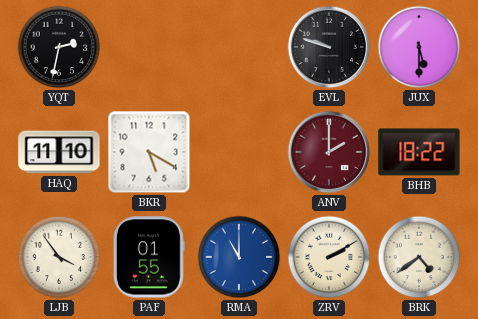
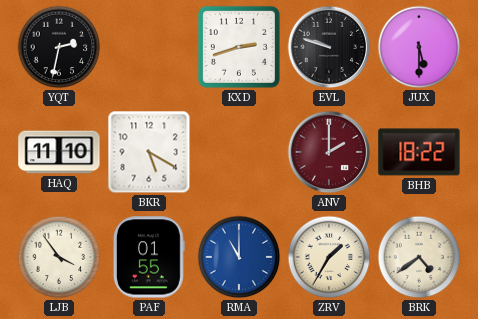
KXD: none -> 2:42 (239, 47)
ZRV: 2:10 -> 1:35 (329, 257)
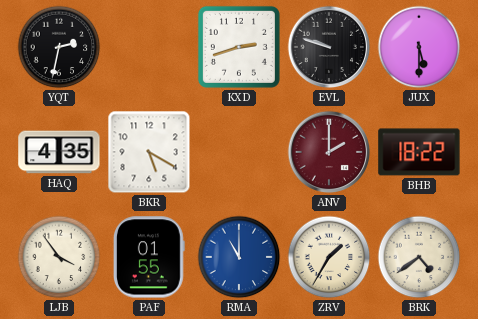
HAQ: 11:10 -> 4:35 (59, 152)
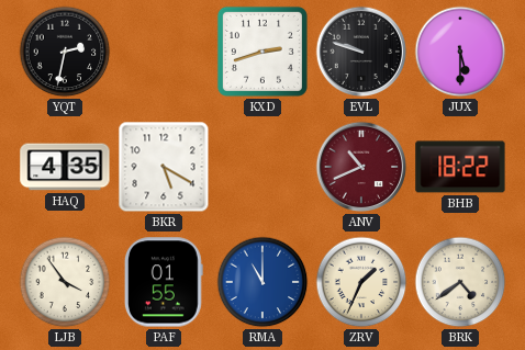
ANV: 2:00 -> 10:41 (361, 167)
ZRV: 1:35 -> 1:34 (361, 282)
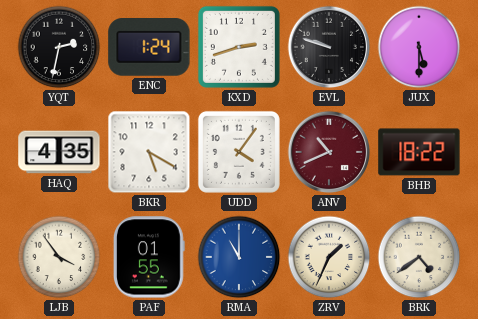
ENC: none -> 1:24 (149, 48)
UDD: none -> 4:06 (239, 152)
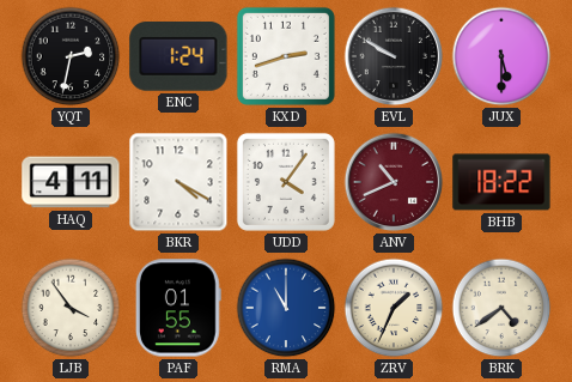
EVL: 9:48 -> 9:50 (394, 56)
HAQ: 4:35 -> 4:11 (71, 182)
BKR: 5:20 -> 4:20 (178, 182)
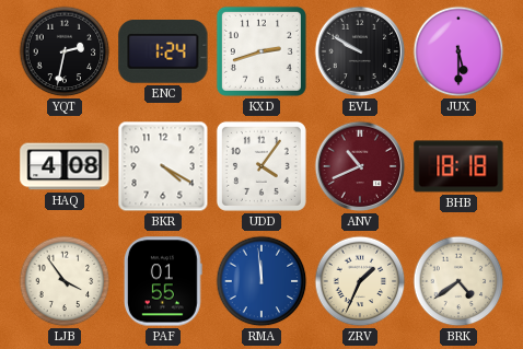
HAQ: 4:11 -> 4:08 (65, 166)
BHB: 18:22 -> 18:18 (458, 166)
RMA: 11:00 -> 11:59 (261, 281)
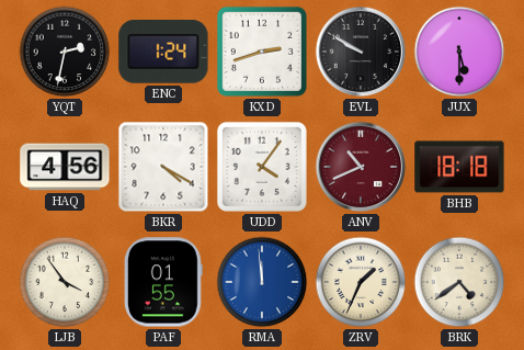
HAQ: 4:08 -> 4:56 (65, 167)
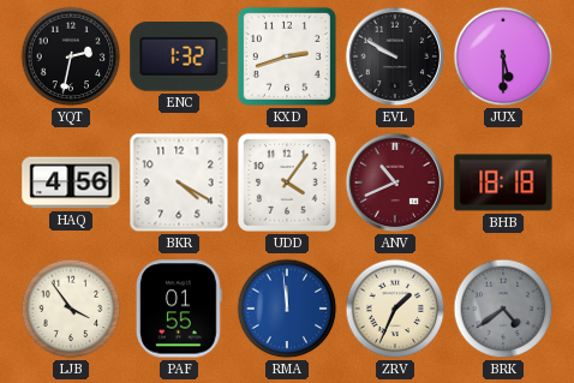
ENC: 1:24 -> 1:32 (179, 58)
BRK dial: cream -> grey (503, 309)
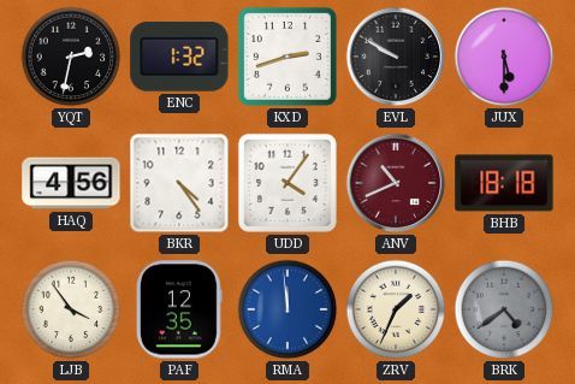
BKR: 4:20 -> 4:24 (179, 183)
PAF: 01:55 -> 12:35 (179, 309)
